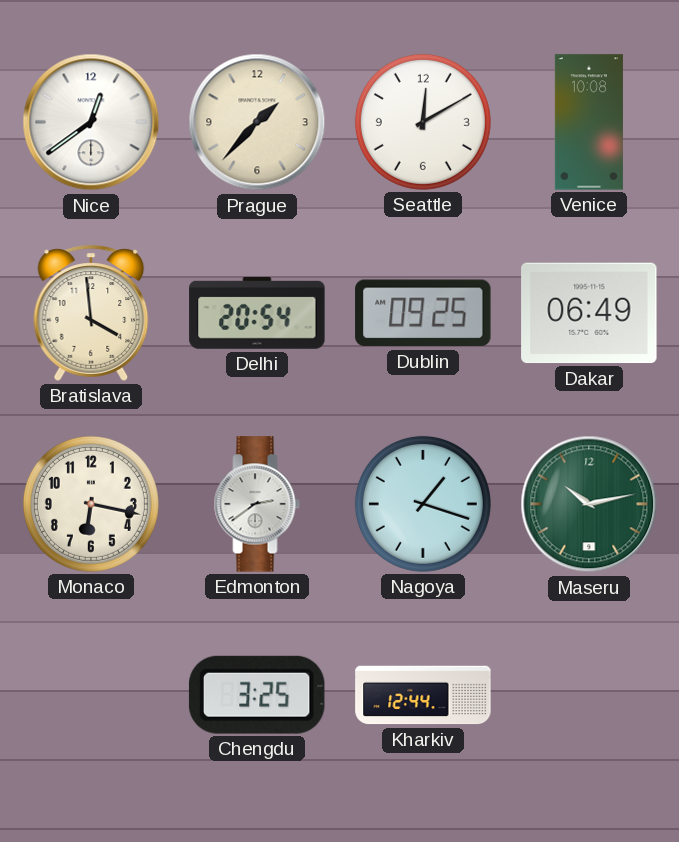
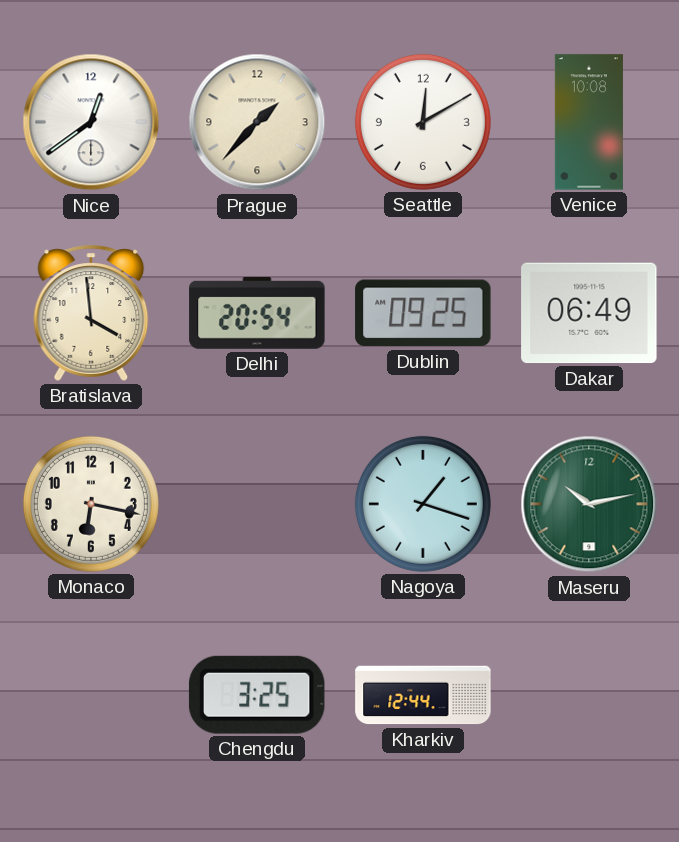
Edmonton: 2:39 -> none (257, 504)
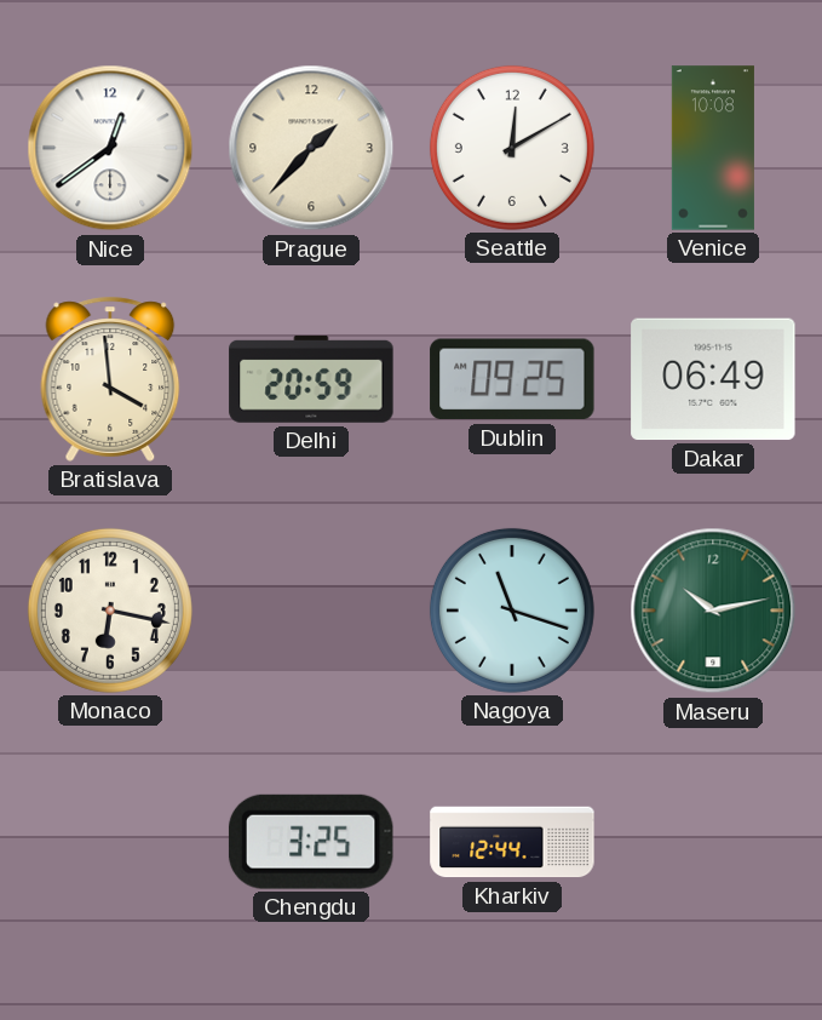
Delhi: 20:54 -> 20:59 (311, 379)
Nagoya: 1:18 -> 11:18 (512, 611)
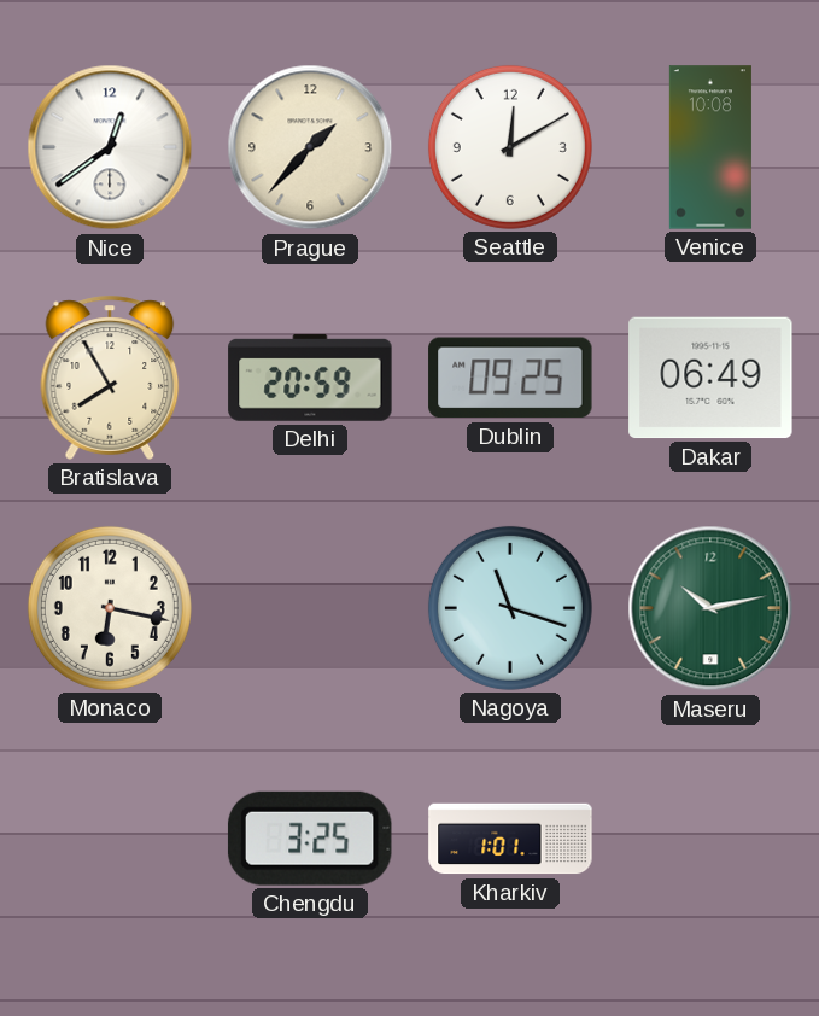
Bratislava: 3:59 -> 7:55 (110, 378)
Kharkiv: 12:44 -> 1:01 (510, 839)
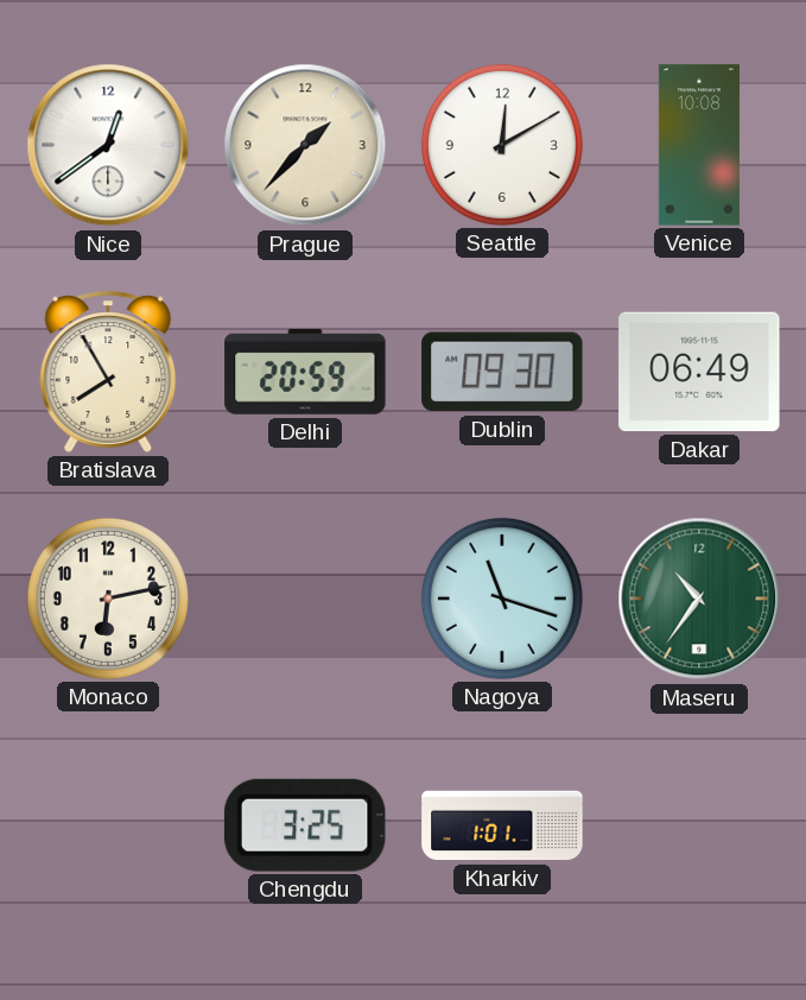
Dublin: 09:25 -> 09:30 (502, 372)
Monaco: 6:17 -> 6:13 (108, 599)
Maseru: 10:13 -> 10:36 (699, 599)
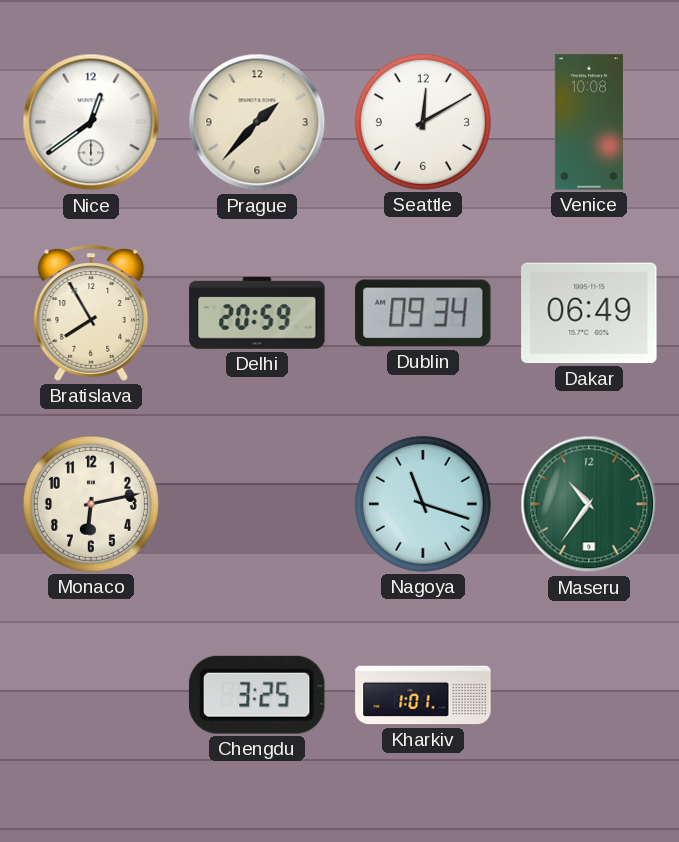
Dublin: 09:30 -> 09:34 (423, 313)
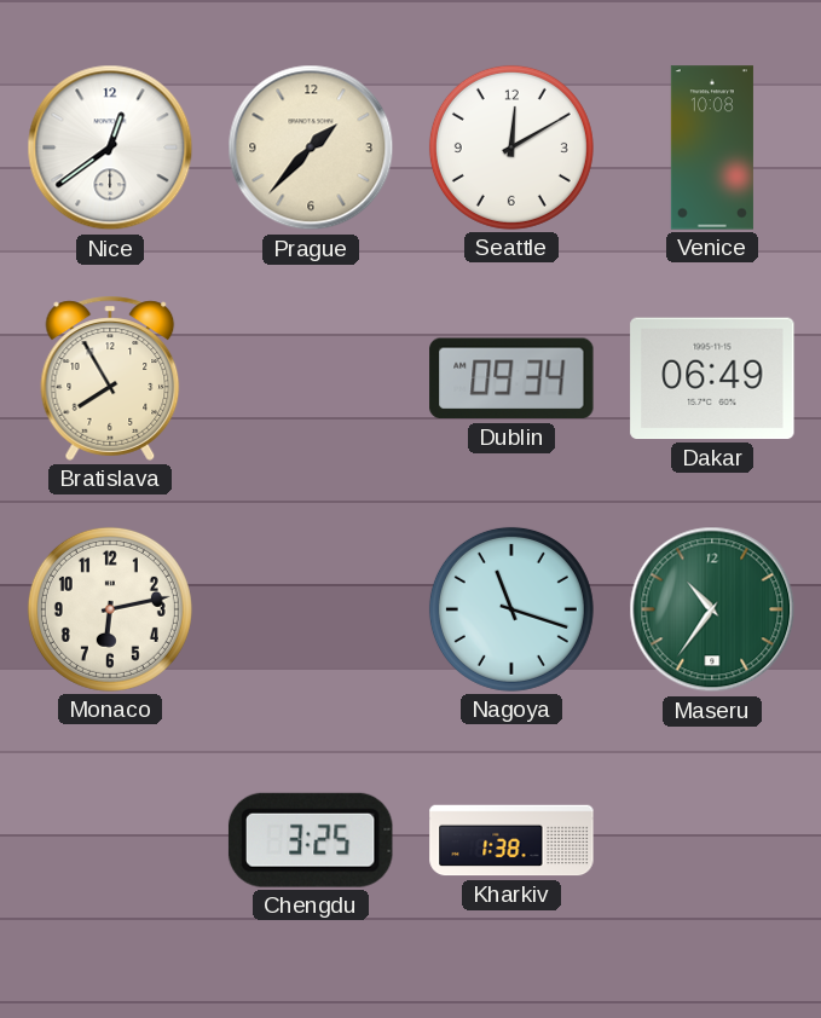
Delhi: 20:59 -> none (257, 313)
Kharkiv: 1:01 -> 1:38 (511, 840)
